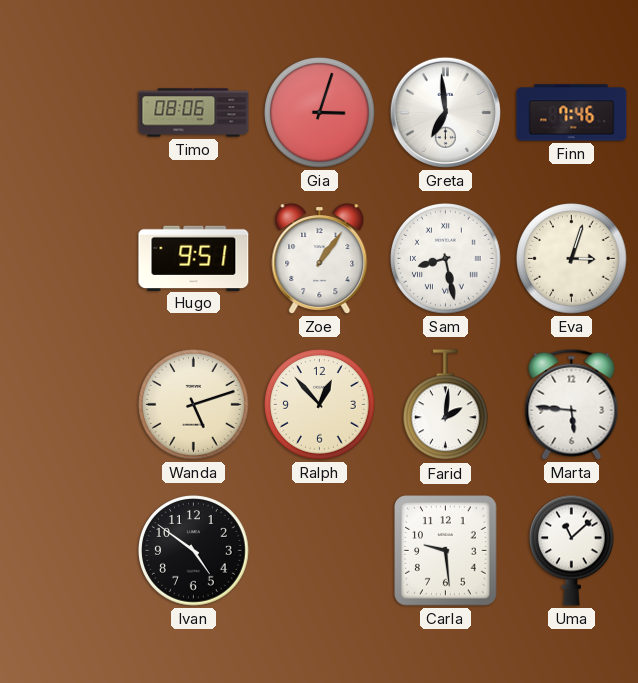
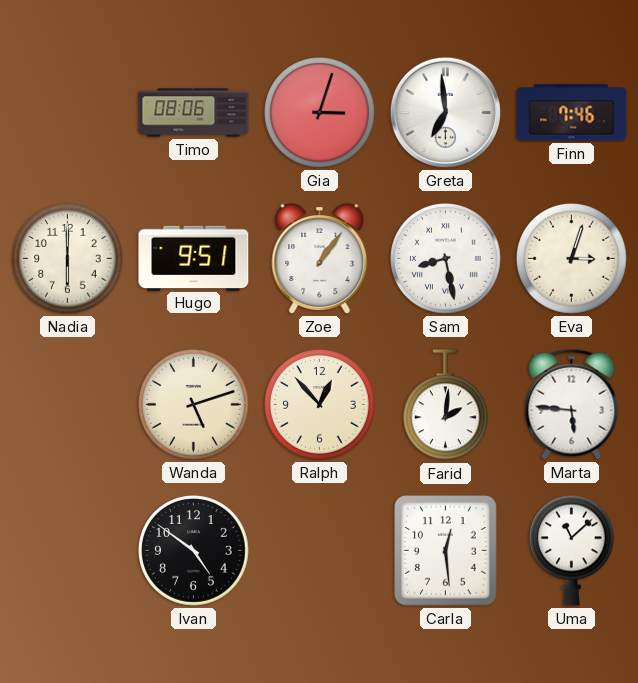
Nadia: none -> 6:00 (68, 259)
Carla: 9:29 -> 12:29 (446, 551)
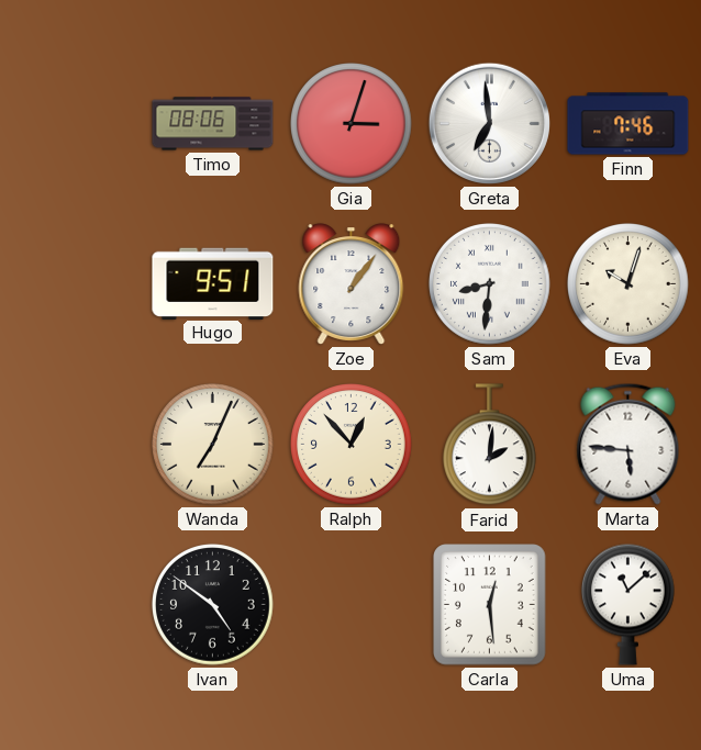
Nadia: 6:00 -> none (68, 259)
Sam: 8:28 -> 8:31 (490, 284)
Eva: 3:03 -> 10:03 (628, 284)
Wanda: 5:12 -> 7:04 (213, 445)
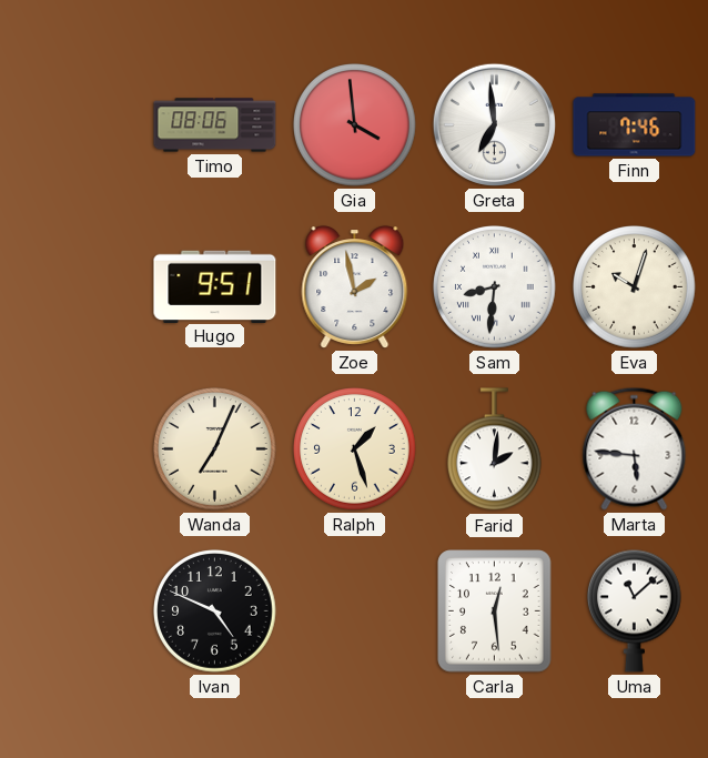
Gia: 3:03 -> 3:59 (355, 125)
Zoe: 1:06 -> 1:58 (355, 287)
Ralph: 12:53 -> 1:27 (355, 449)
Ivan: 4:51 -> 4:49 (215, 612)
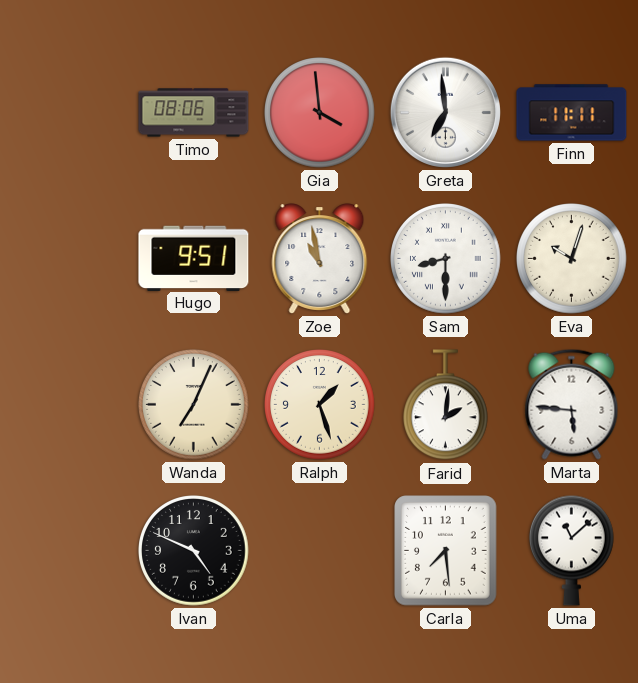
Finn: 7:46 -> 11:11 (572, 113)
Zoe: 1:58 -> 10:58 (320, 259)
Sam: 8:31 -> 8:30 (446, 259)
Carla: 12:29 -> 7:29 (446, 551)
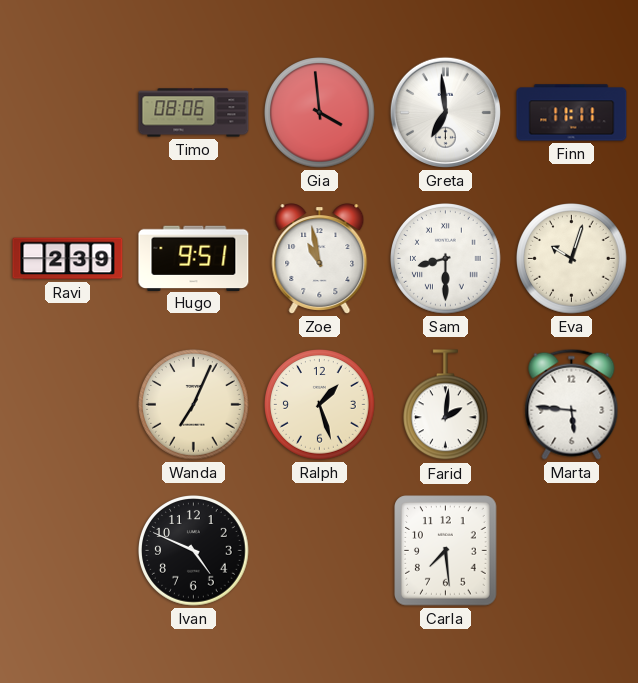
Ravi: none -> 2:39 (68, 259)
Uma: 11:08 -> none (572, 550)
